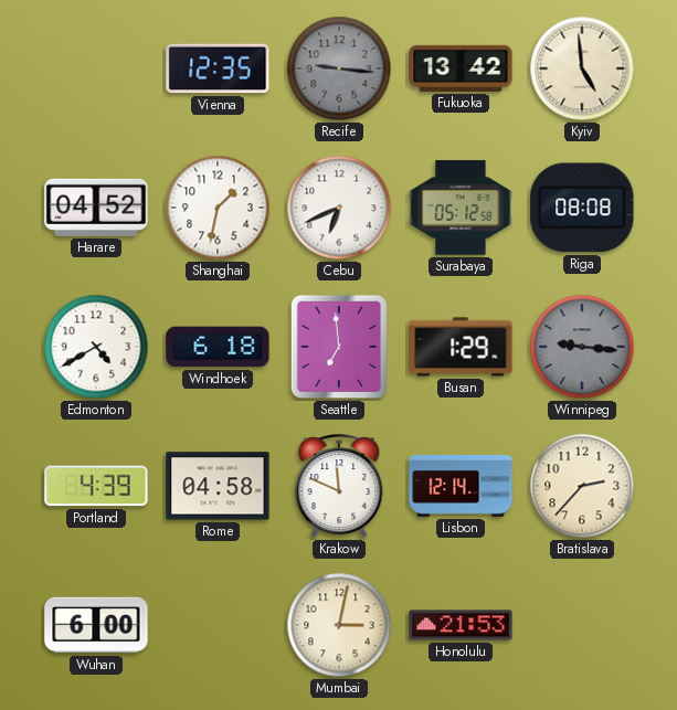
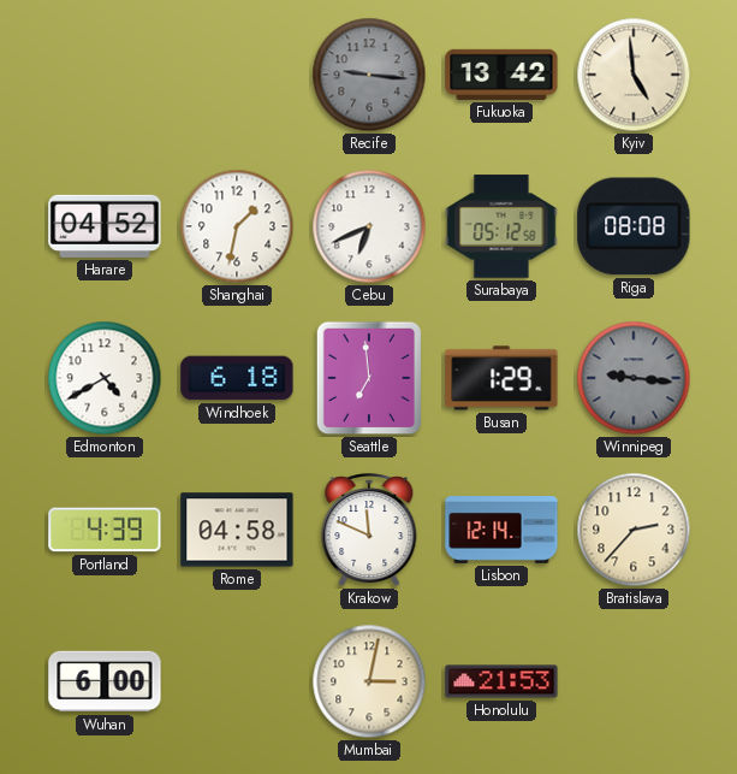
Vienna: 12:35 -> none (218, 68)
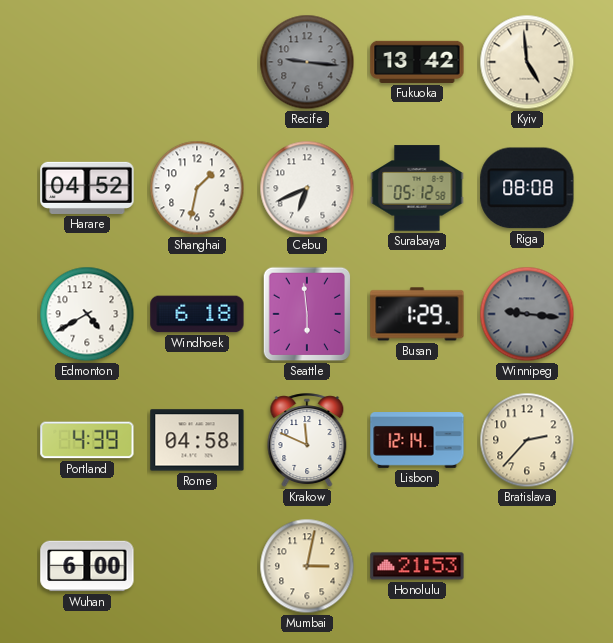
Seattle: 6:59 -> 5:59 (307, 314)
